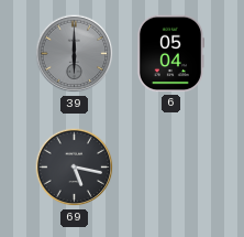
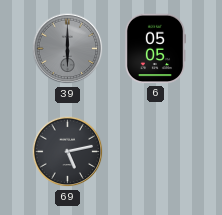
6: 05:04 -> 05:05 (154, 49)
69: 5:17 -> 5:13 (68, 152)
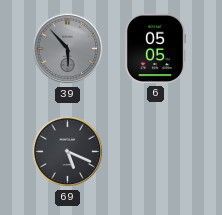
39: 6:00 -> 5:53 (68, 49)
69: 5:13 -> 5:19 (68, 152)
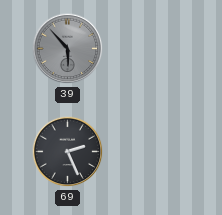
6: 05:05 -> none (154, 49)
69: 5:19 -> 2:26 (68, 152)
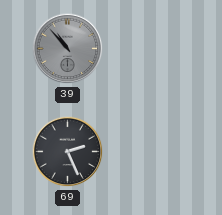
39: 5:53 -> 10:53 (68, 49)
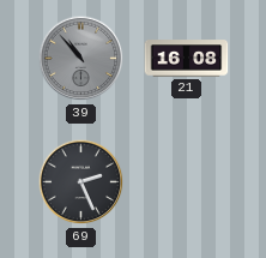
21: none -> 16:08 (187, 59)
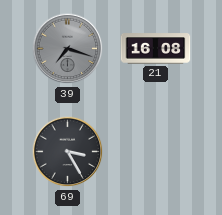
39: 10:53 -> 7:18 (68, 49)
69: 2:26 -> 3:25 (68, 152)
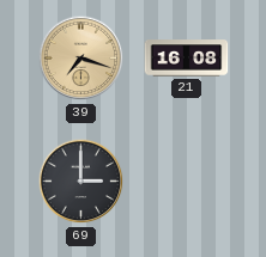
39 dial: grey -> champagne (81, 59)
69: 3:25 -> 3:00 (81, 182)
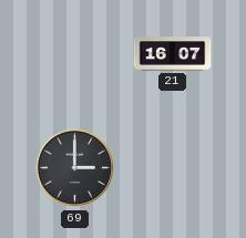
39: 7:18 -> none (81, 59)
21: 16:08 -> 16:07 (173, 54)
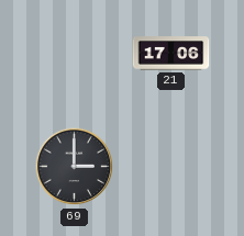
21: 16:07 -> 17:06 (171, 54)
